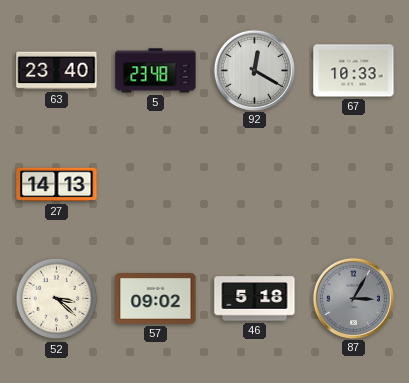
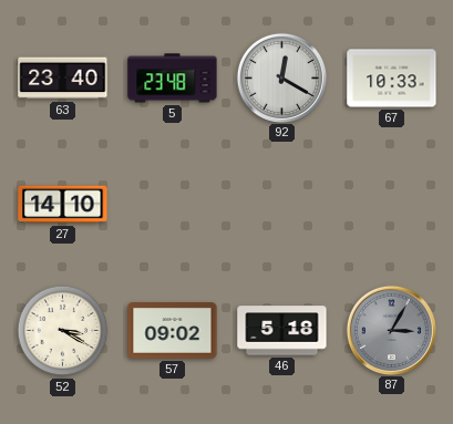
27: 14:13 -> 14:10 (63, 205)
52: 3:22 -> 3:20 (63, 331)
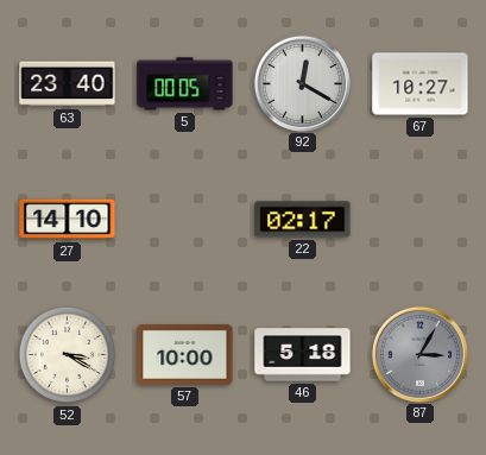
5: 23:48 -> 00:05 (185, 84)
67: 10:33 -> 10:27 (421, 84)
22: none -> 02:17 (303, 220)
57: 09:02 -> 10:00 (185, 355)
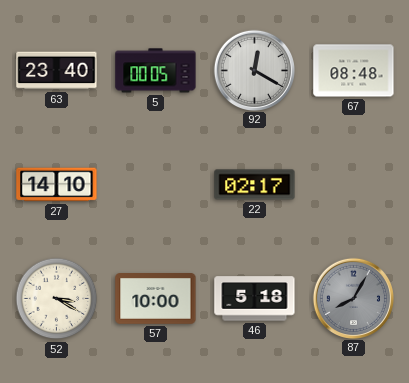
67: 10:27 -> 08:48 (354, 71)
87: 3:05 -> 8:05 (353, 298)
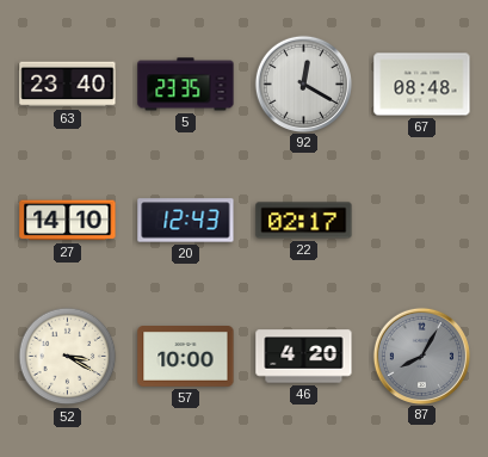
5: 00:05 -> 23:35 (186, 85)
20: none -> 12:43 (186, 221)
46: 5:18 -> 4:20 (304, 357)
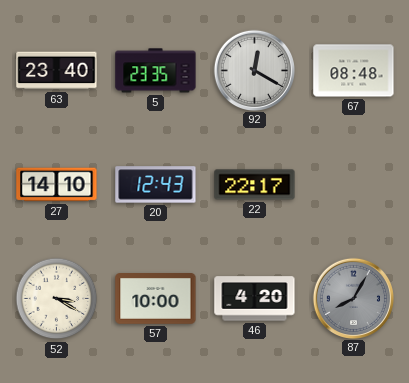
22: 02:17 -> 22:17 (255, 185)
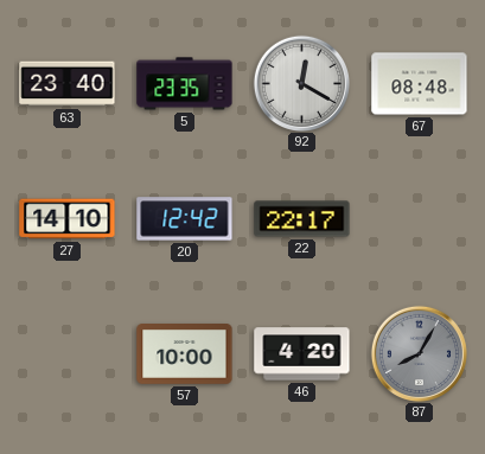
20: 12:43 -> 12:42 (185, 219)
52: 3:20 -> none (57, 299)
